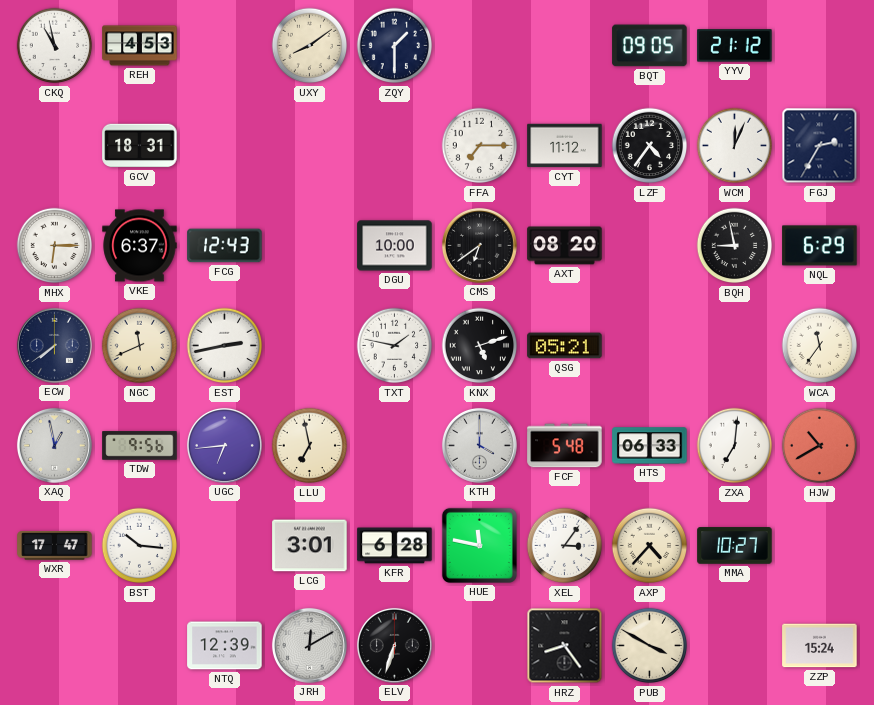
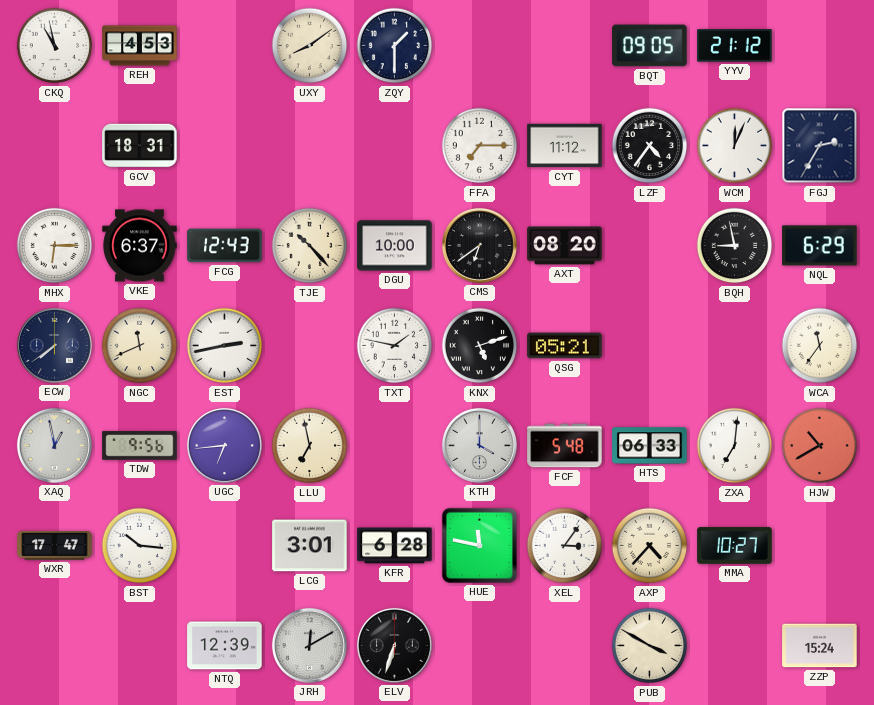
TJE: none -> 10:23 (310, 246)
HRZ: 8:24 -> none (565, 646)
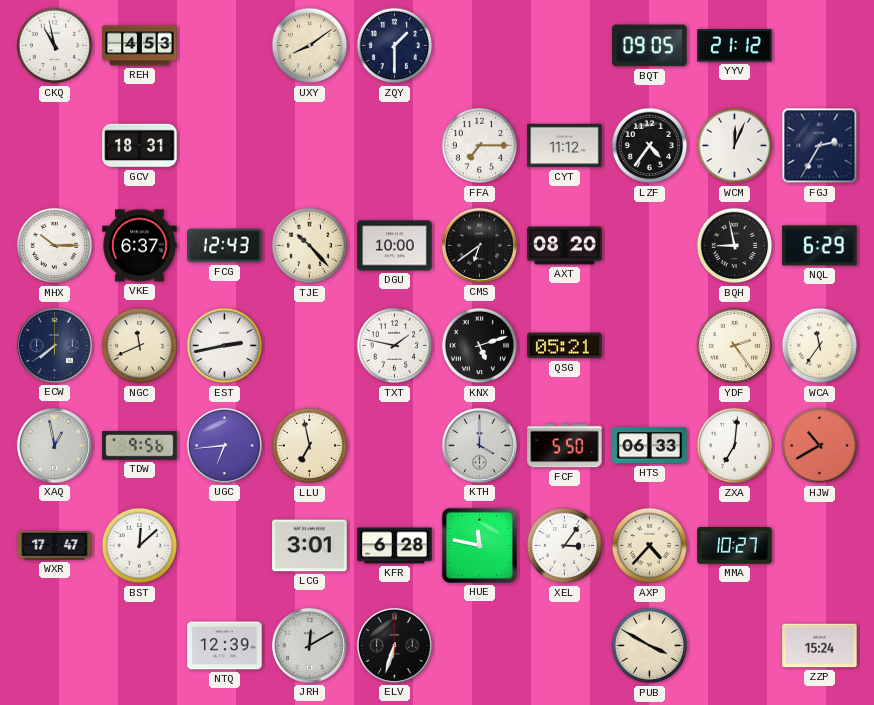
MHX: 6:15 -> 10:15 (55, 246)
YDF: none -> 2:24 (735, 346)
FCF: 5:48 -> 5:50 (565, 446)
BST: 10:16 -> 12:08 (140, 546)
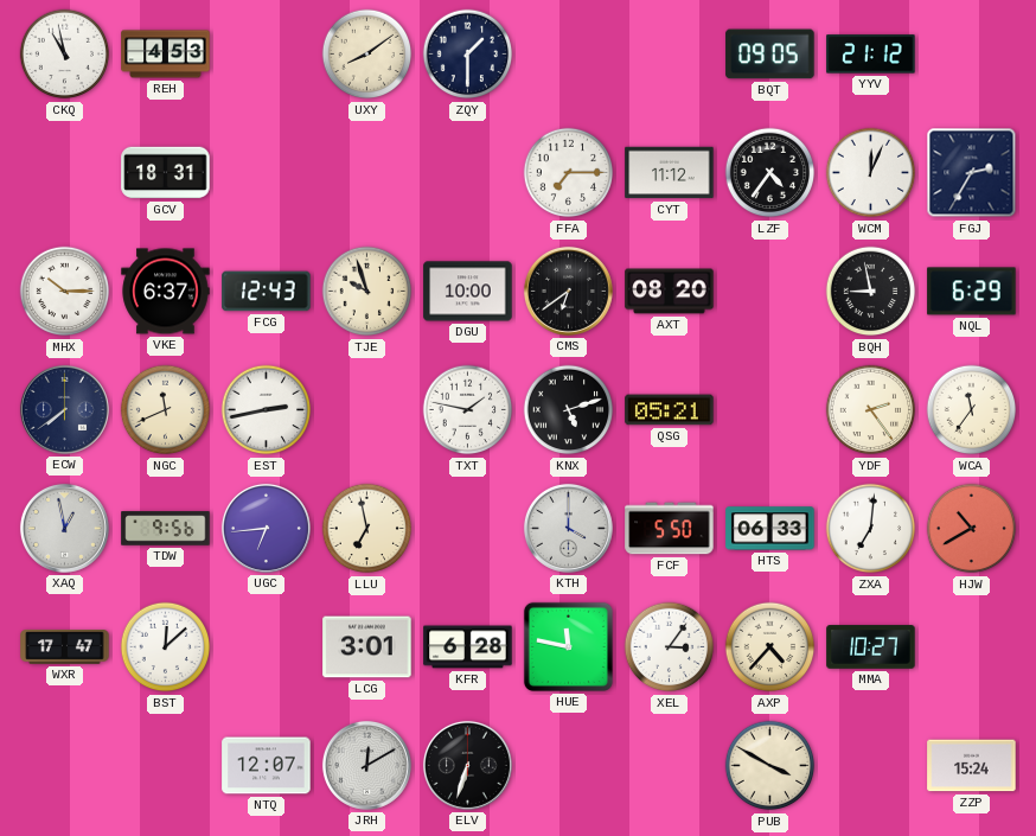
TJE: 10:23 -> 9:57 (367, 292)
NTQ: 12:39 -> 12:07 (267, 766)
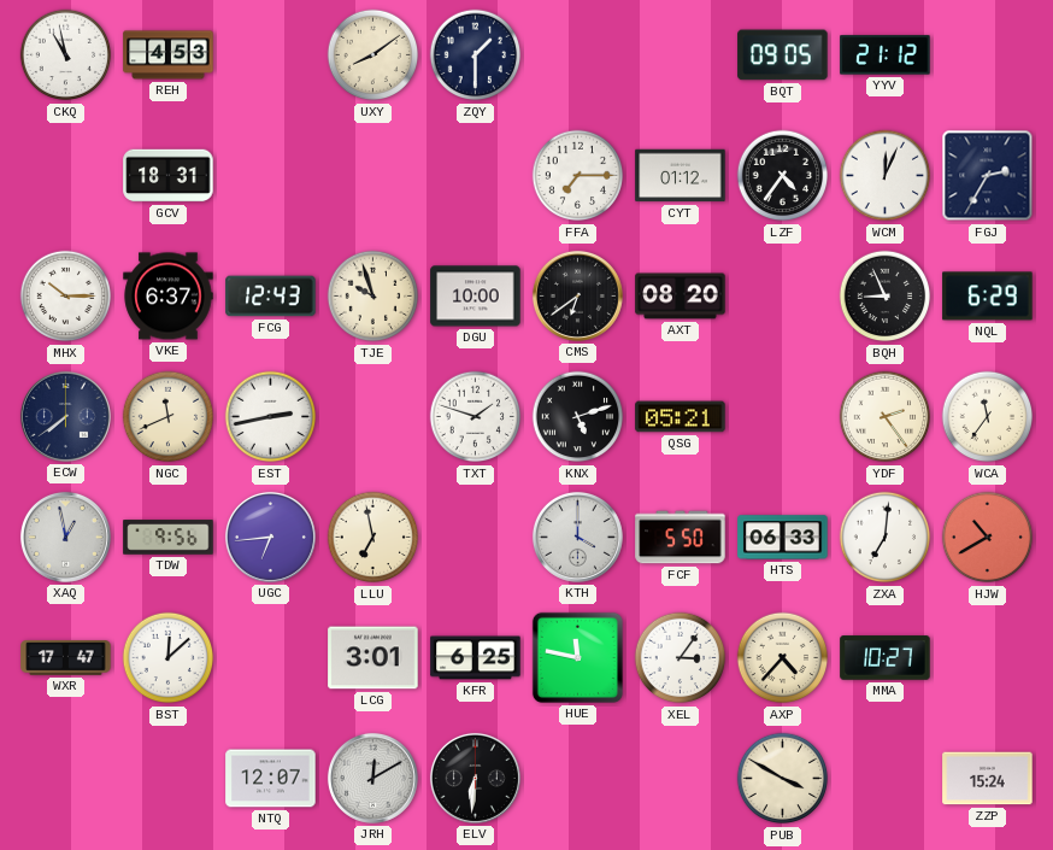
CYT: 11:12 -> 01:12 (681, 176)
BQH: 8:58 -> 8:56 (886, 297)
TXT: 1:47 -> 1:48 (476, 417)
KFR: 6:28 -> 6:25 (476, 658)
ELV: 6:33 -> 6:31 (475, 778)
